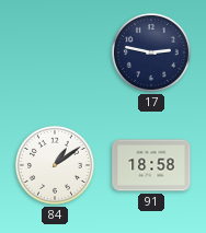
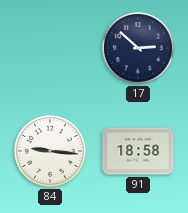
17: 2:47 -> 2:52 (138, 48)
84: 1:09 -> 9:16 (50, 151)
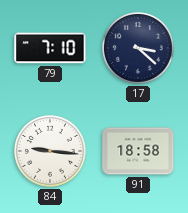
79: none -> 7:10 (50, 48)
17: 2:52 -> 3:22 (138, 48)
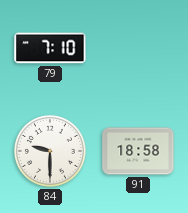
17: 3:22 -> none (138, 48)
84: 9:16 -> 9:30 (50, 151)
